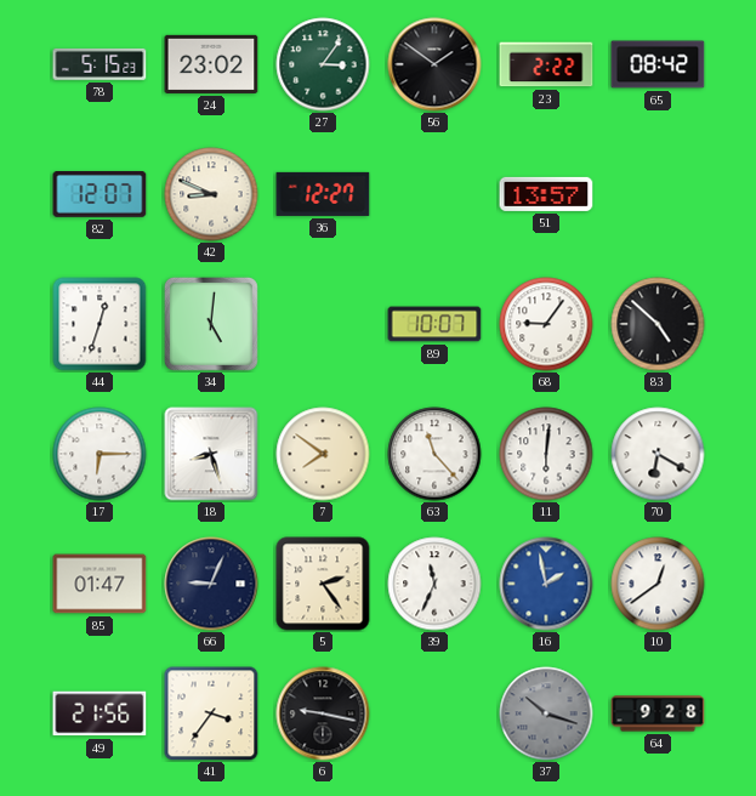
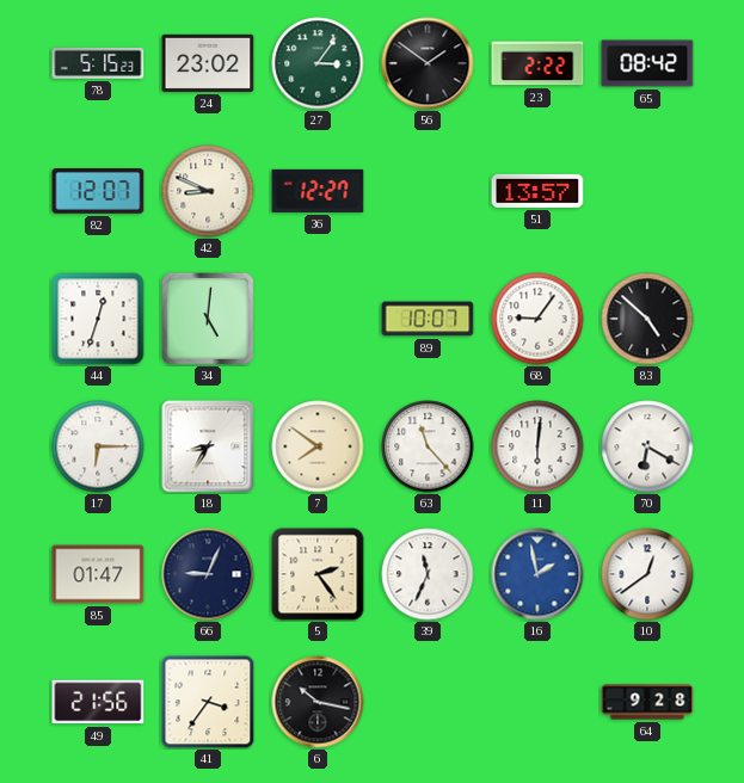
18: 8:27 -> 8:35 (208, 446)
6: 9:17 -> 10:17 (318, 702)
37: 10:18 -> none (546, 713)
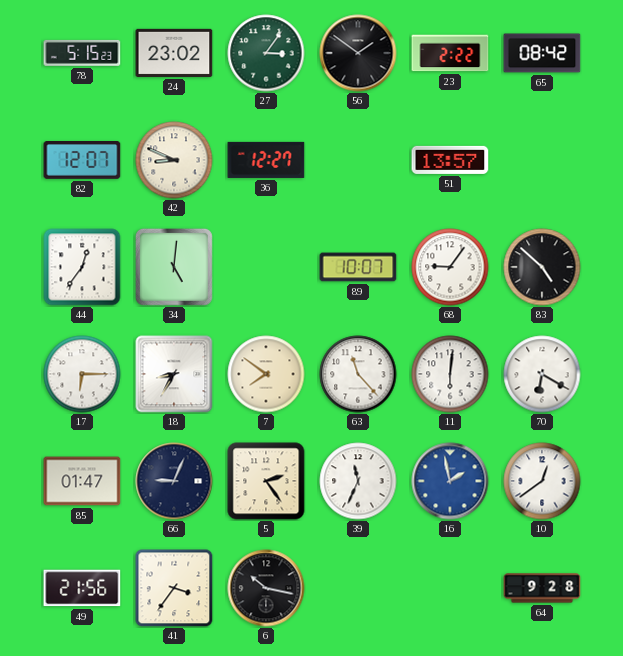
44: 12:33 -> 12:36 (82, 267)
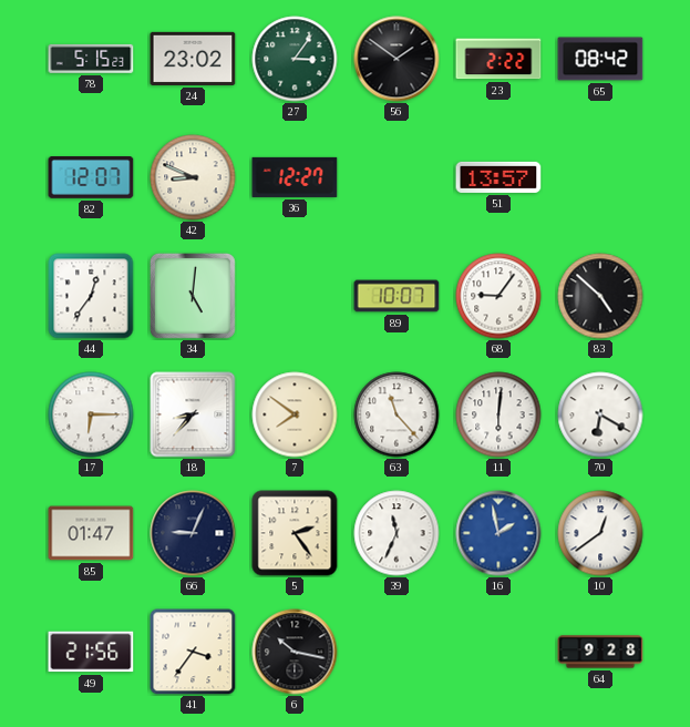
18: 8:35 -> 8:37 (193, 414)
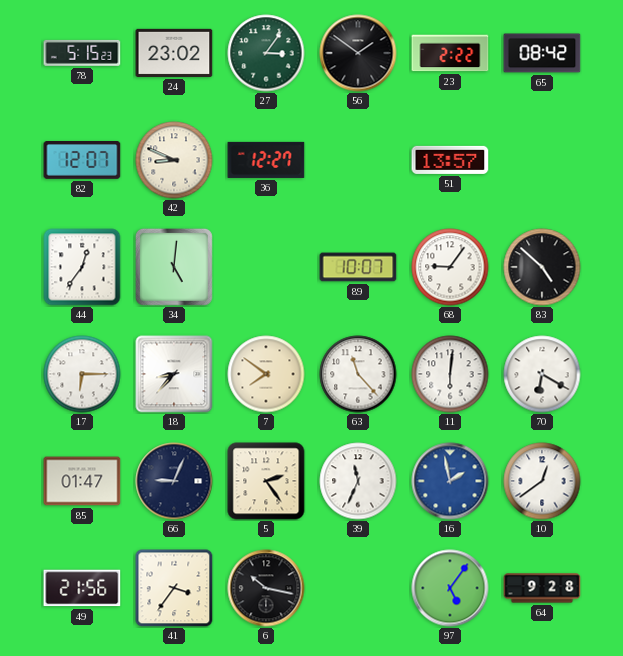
97: none -> 5:06 (450, 588)
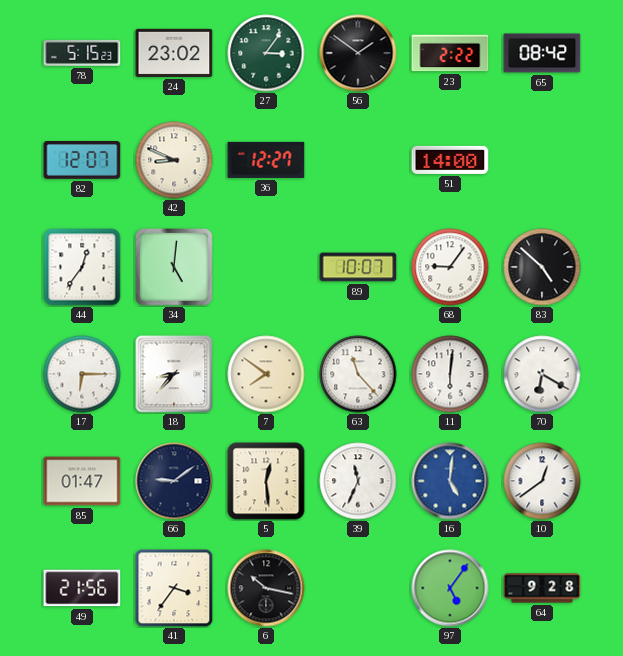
51: 13:57 -> 14:00 (450, 160)
66: 9:04 -> 9:09 (174, 481)
5: 2:24 -> 12:29 (266, 481)
16: 1:58 -> 5:01 (450, 481)
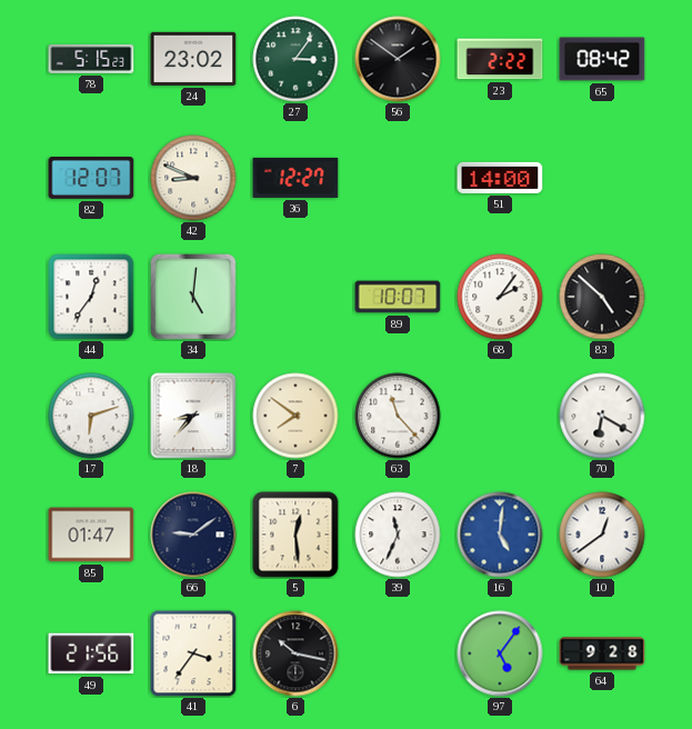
68: 9:06 -> 2:06 (500, 297)
17: 6:15 -> 6:12 (91, 416)
11: 6:01 -> none (450, 374)
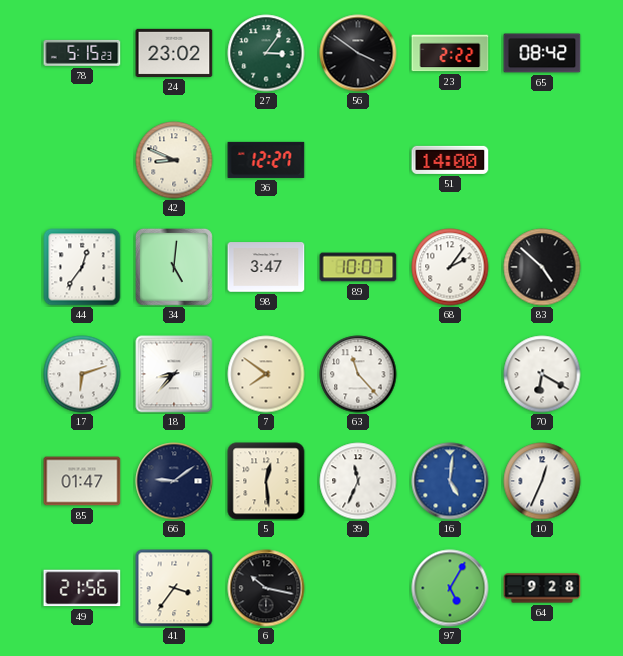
56: 1:51 -> 3:51 (358, 53)
82: 12:07 -> none (91, 179)
98: none -> 3:47 (266, 267)
10: 12:39 -> 12:34 (542, 481)
97: 5:06 -> 5:05 (450, 588)
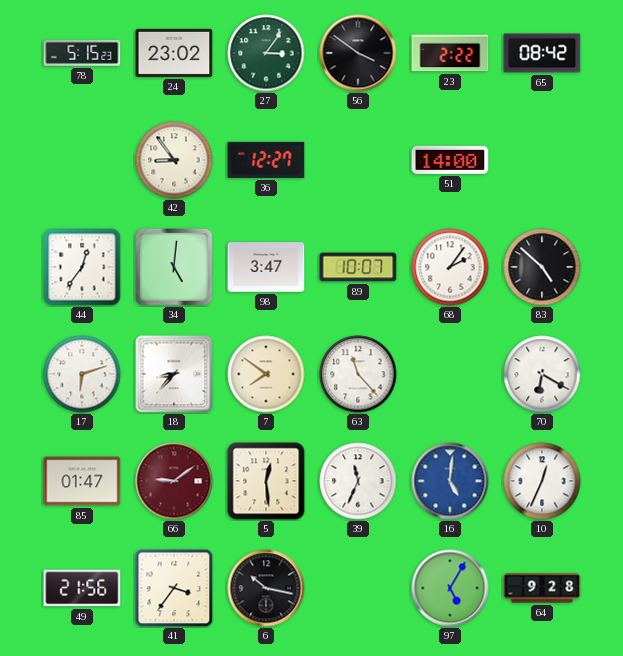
42: 8:49 -> 8:54 (174, 160)
66 dial: navy -> burgundy (174, 481)
